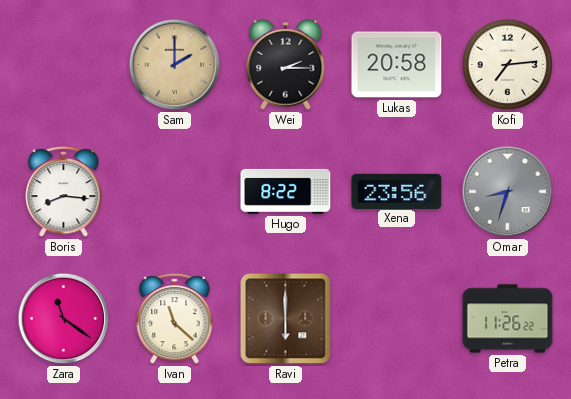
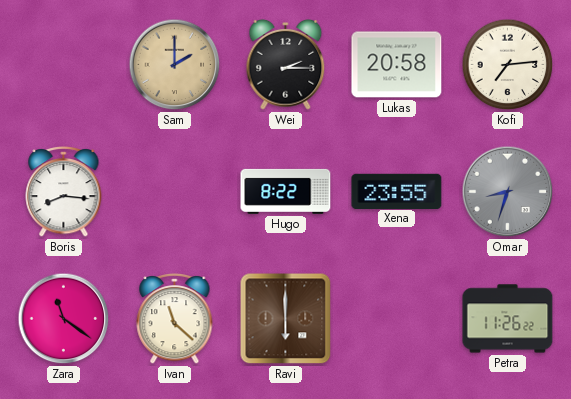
Xena: 23:56 -> 23:55 (397, 191)
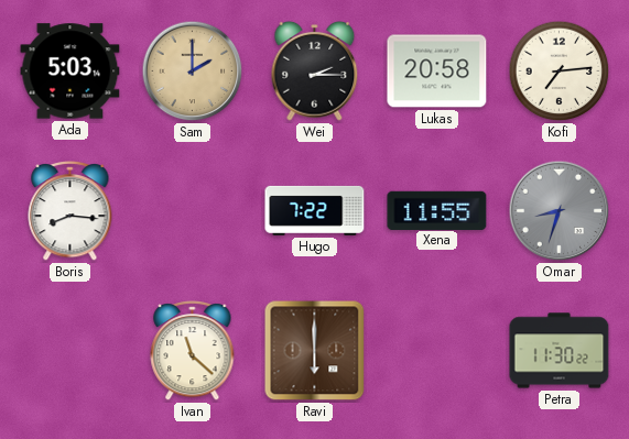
Ada: none -> 5:03 (71, 72)
Hugo: 8:22 -> 7:22 (315, 210)
Xena: 23:55 -> 11:55 (437, 210)
Zara: 11:21 -> none (64, 319)
Petra: 11:26 -> 11:30 (560, 351)
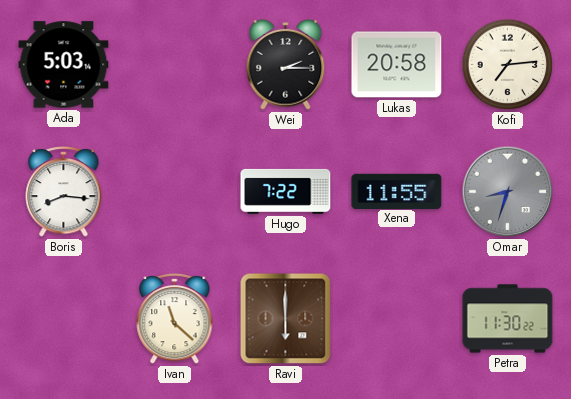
Sam: 2:00 -> none (193, 72)
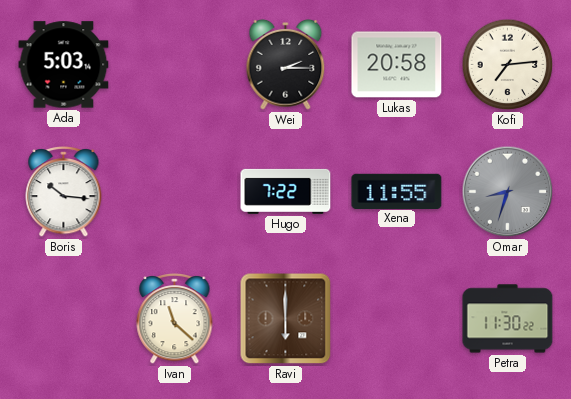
Boris: 8:16 -> 10:16 (64, 192)
